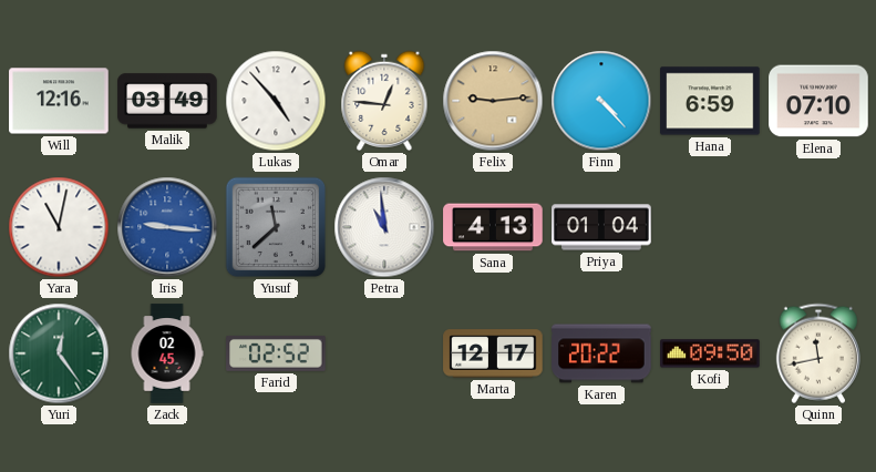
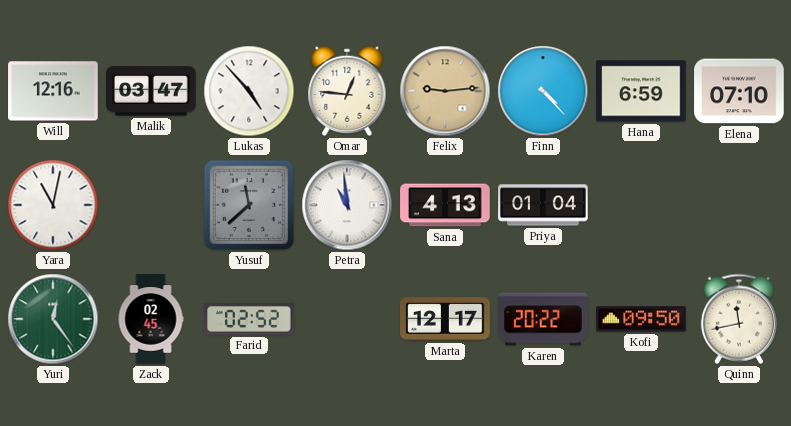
Malik: 03:49 -> 03:47 (151, 91)
Iris: 9:16 -> none (167, 227)
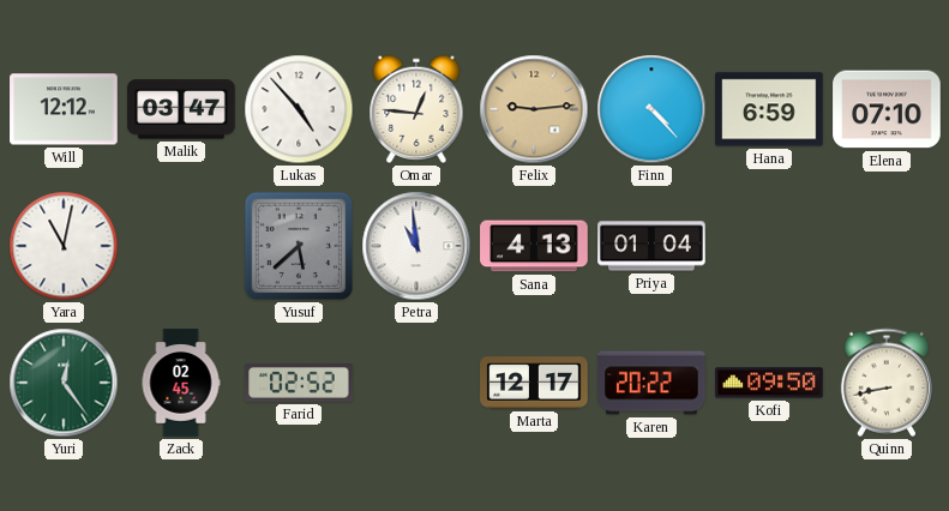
Will: 12:16 -> 12:12 (64, 109)
Yusuf: 11:38 -> 5:38 (299, 246)
Quinn: 11:43 -> 8:43 (887, 383)
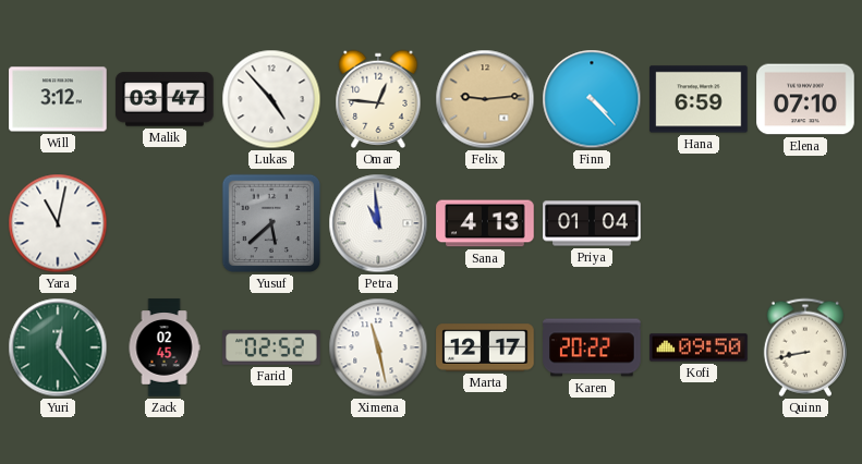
Will: 12:12 -> 3:12 (58, 99)
Ximena: none -> 11:28 (378, 347)
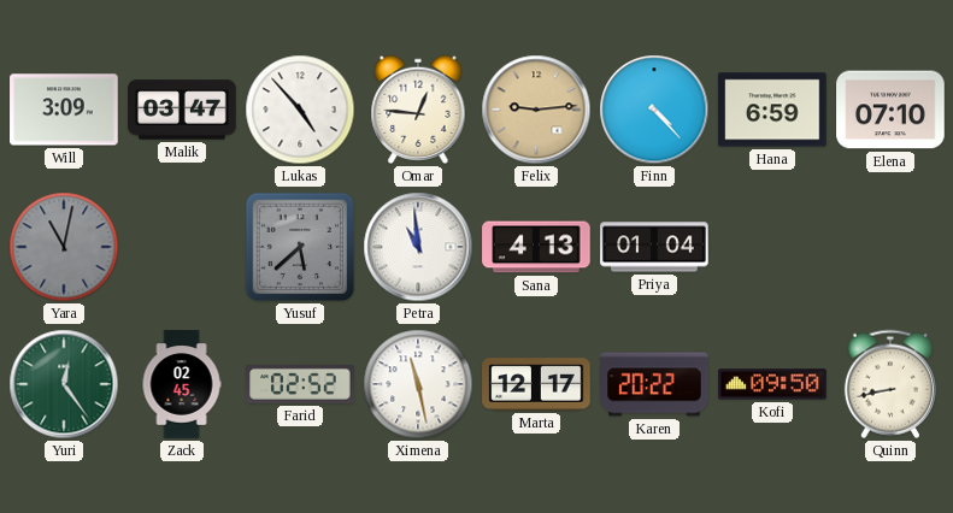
Will: 3:12 -> 3:09 (64, 110)
Yara dial: white -> grey (64, 247)
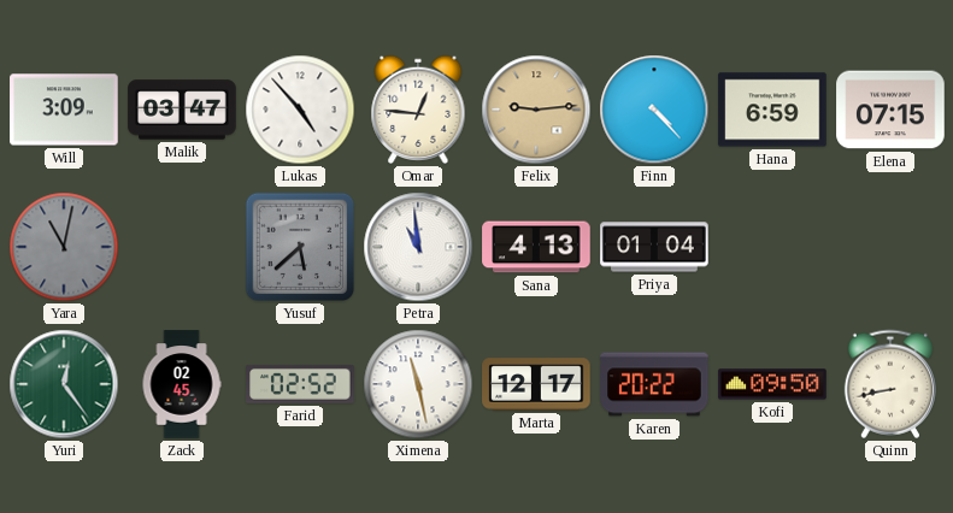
Elena: 07:10 -> 07:15 (890, 110)
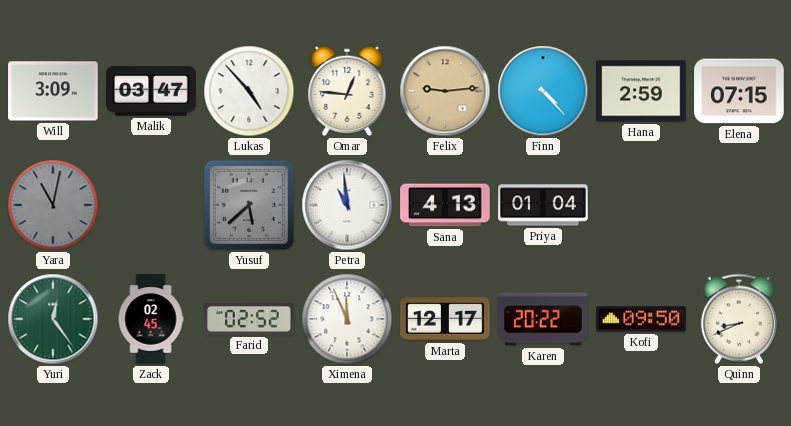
Hana: 6:59 -> 2:59 (641, 91)
Ximena: 11:28 -> 11:56 (347, 319)
Quinn: 8:43 -> 8:41 (739, 319)
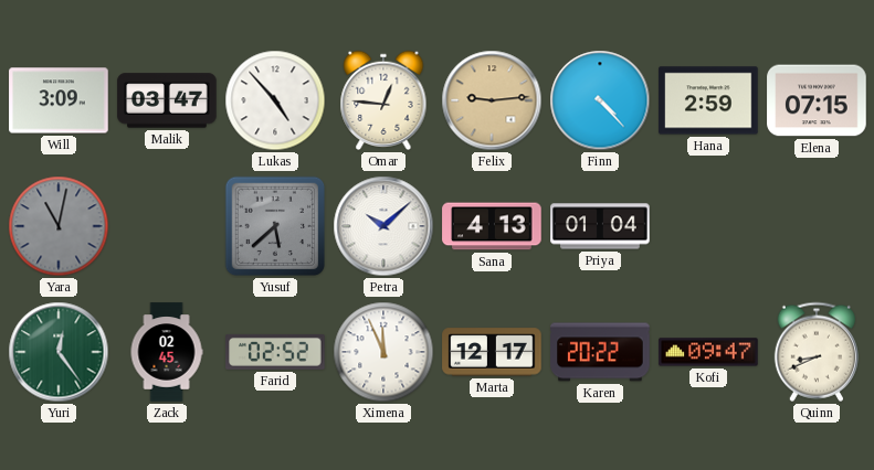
Petra: 10:59 -> 10:08 (383, 226)
Kofi: 09:50 -> 09:47 (708, 352)
